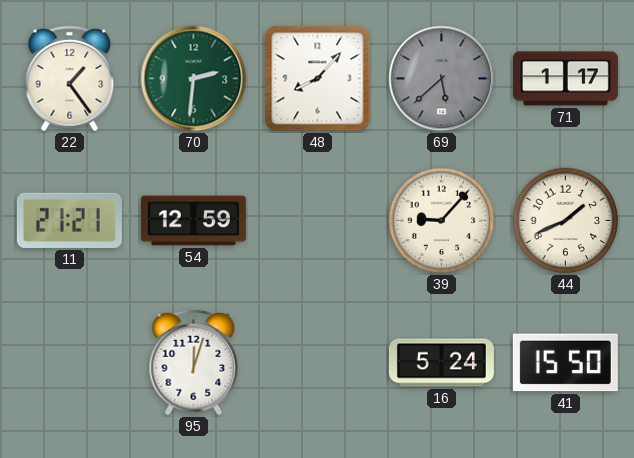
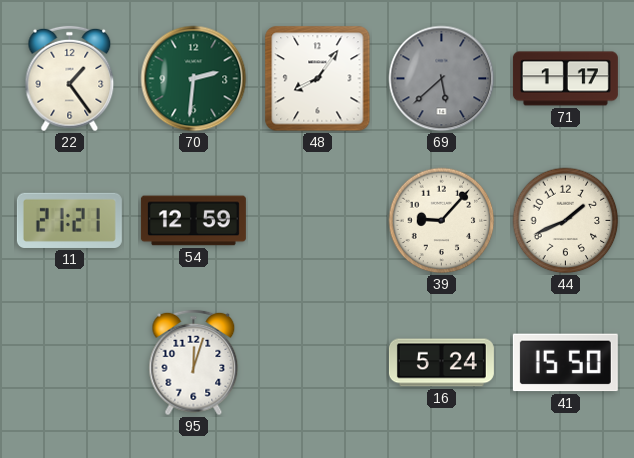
48: 8:07 -> 8:06 (318, 79)
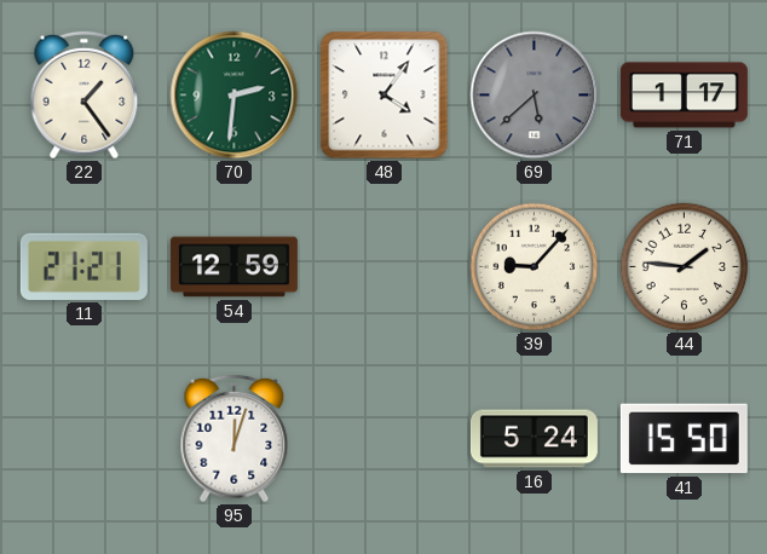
48: 8:06 -> 4:06 (385, 96)
44: 1:41 -> 1:46 (685, 267)
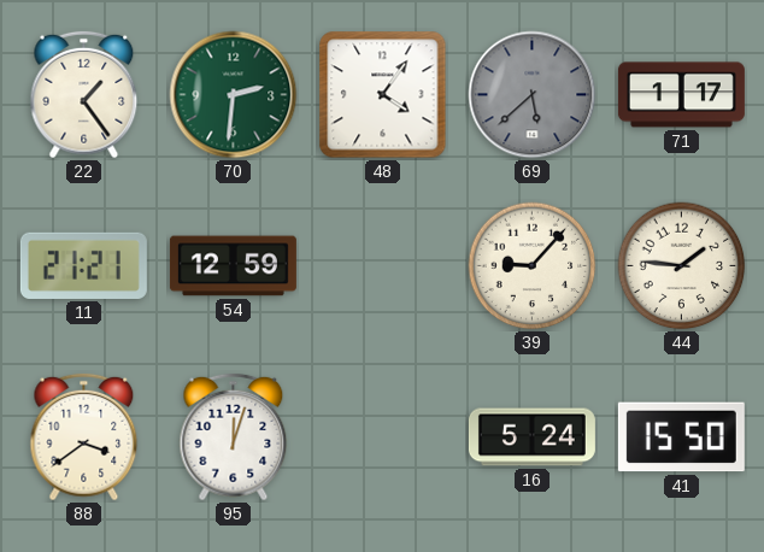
88: none -> 3:39 (84, 438)
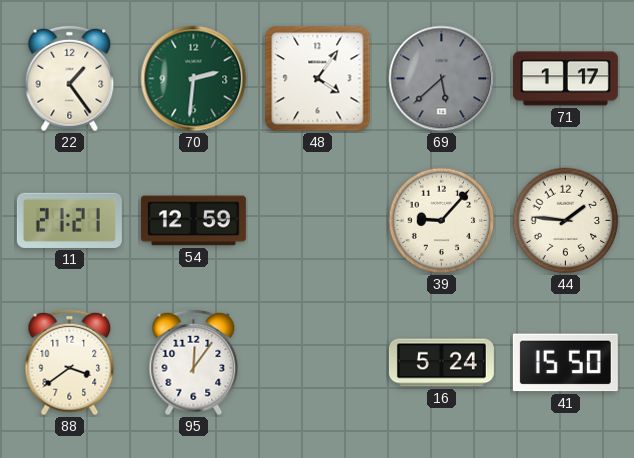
95: 12:03 -> 12:06 (194, 363)
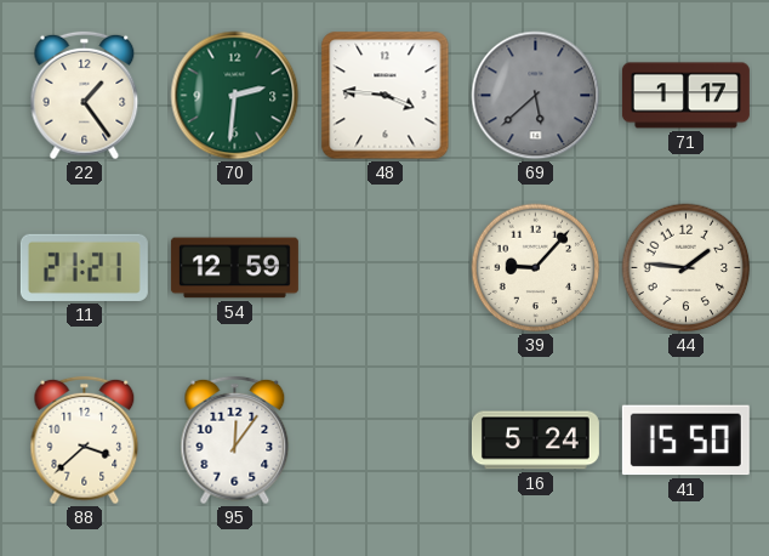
48: 4:06 -> 3:46 (386, 96)
88: 3:39 -> 3:38 (85, 441)
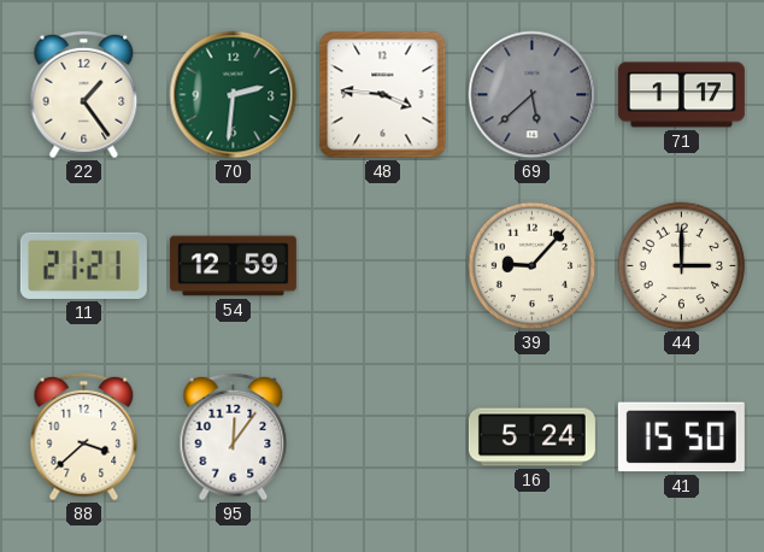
44: 1:46 -> 3:00 (682, 266)
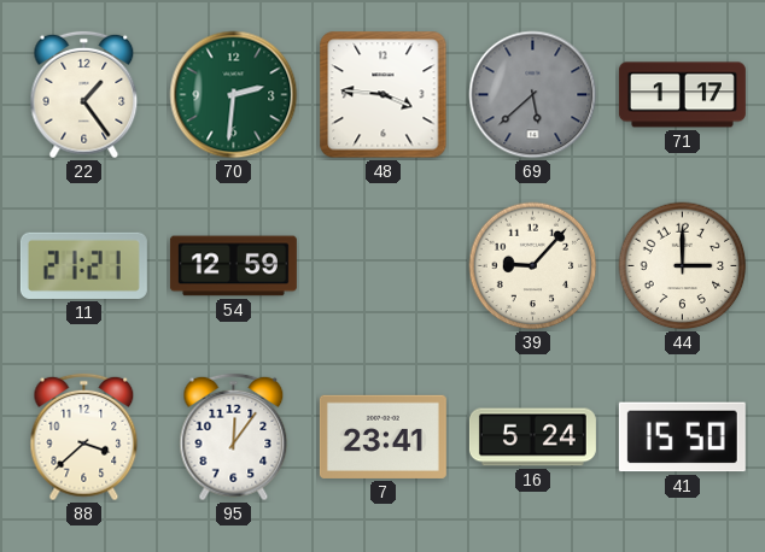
7: none -> 23:41 (382, 436)
